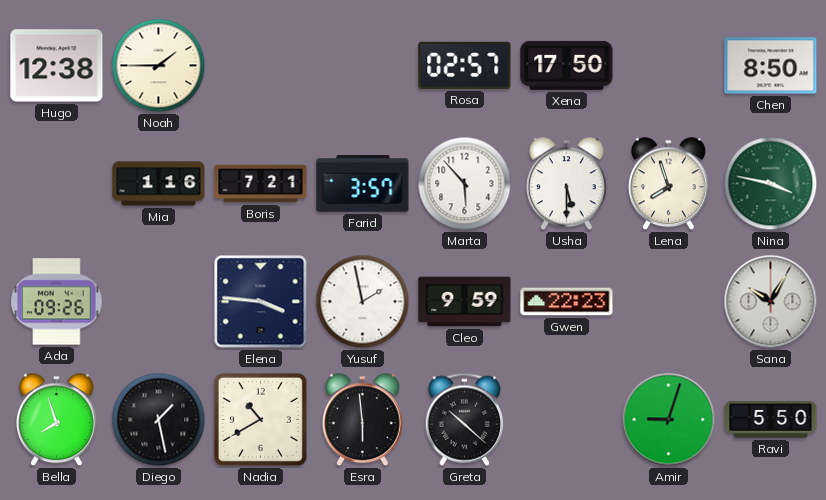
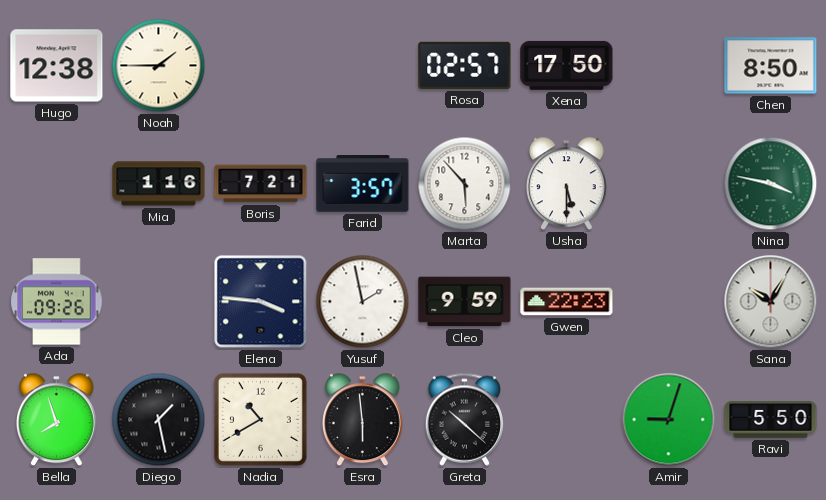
Lena: 7:57 -> none (669, 184)
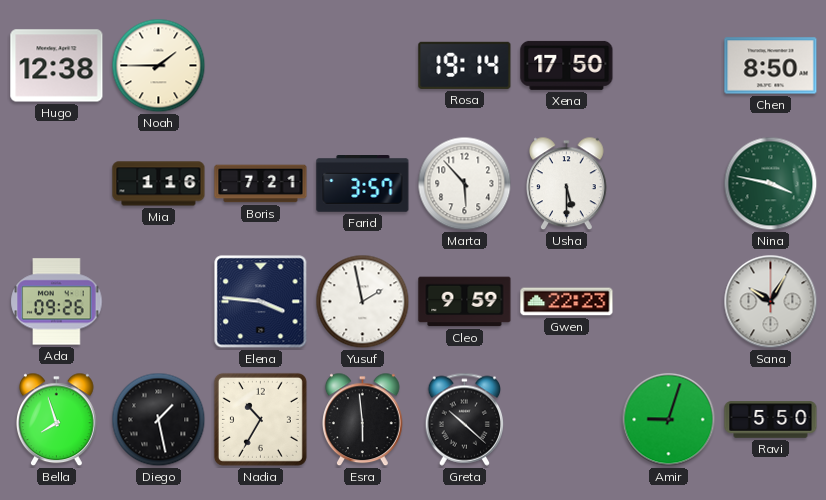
Rosa: 02:57 -> 19:14 (465, 65)
Nadia: 10:40 -> 10:35 (260, 419)
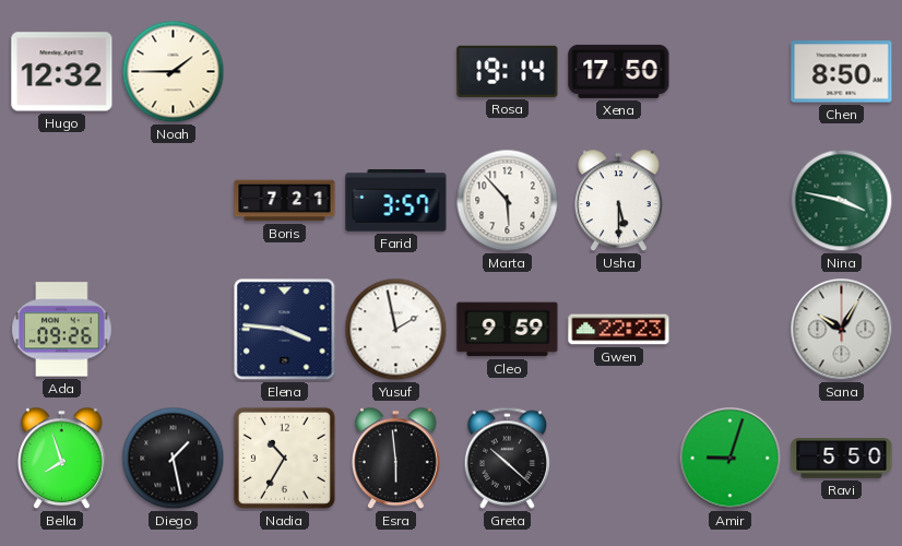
Hugo: 12:38 -> 12:32 (62, 72)
Mia: 1:16 -> none (159, 184)
